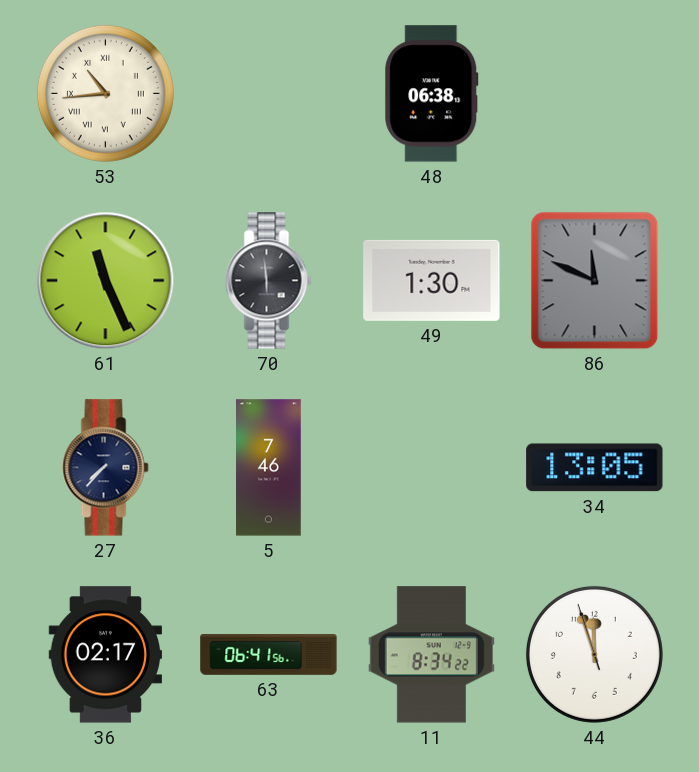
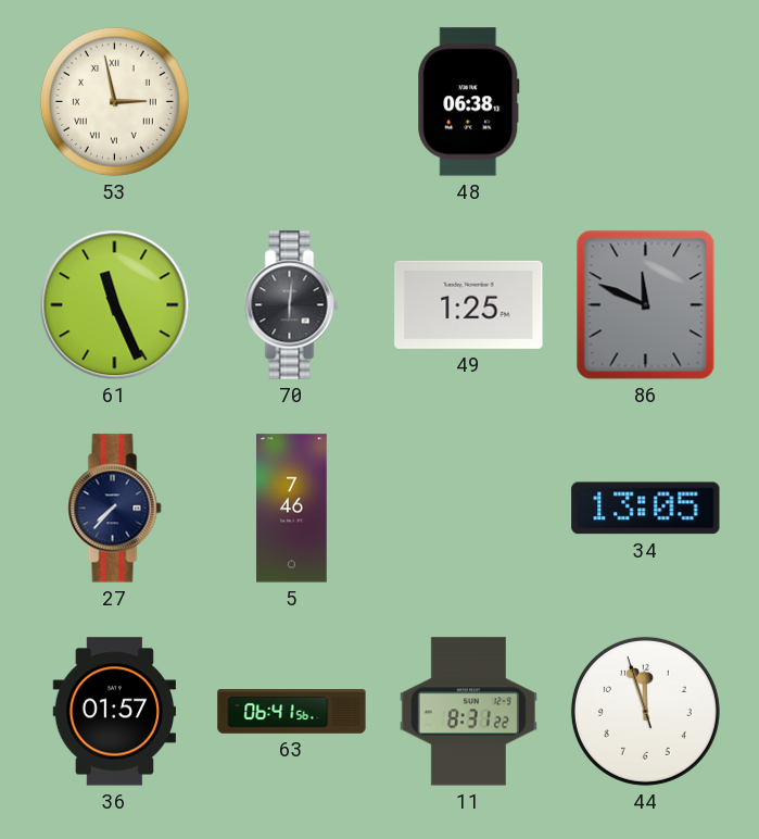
53: 10:44 -> 2:58 (114, 101)
70: 5:59 -> 6:01 (292, 305)
49: 1:30 -> 1:25 (469, 304)
36: 02:17 -> 01:57 (115, 712)
11: 8:34 -> 8:31 (468, 712)
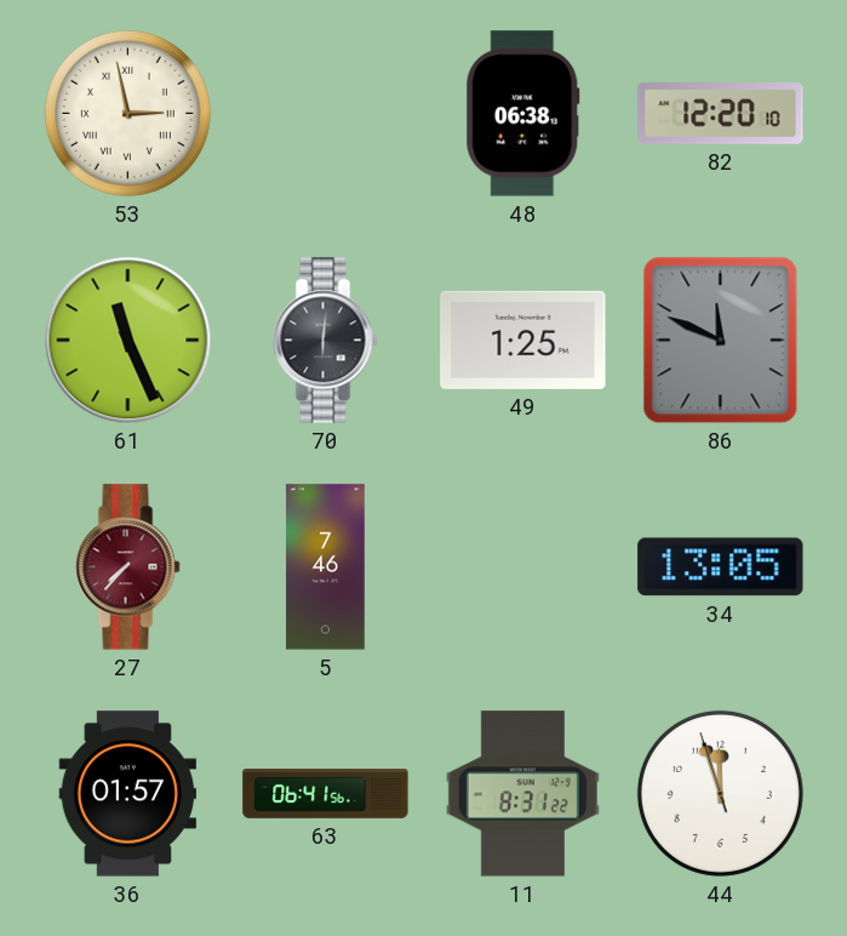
82: none -> 12:20 (721, 114)
27 dial: navy -> burgundy (128, 567)
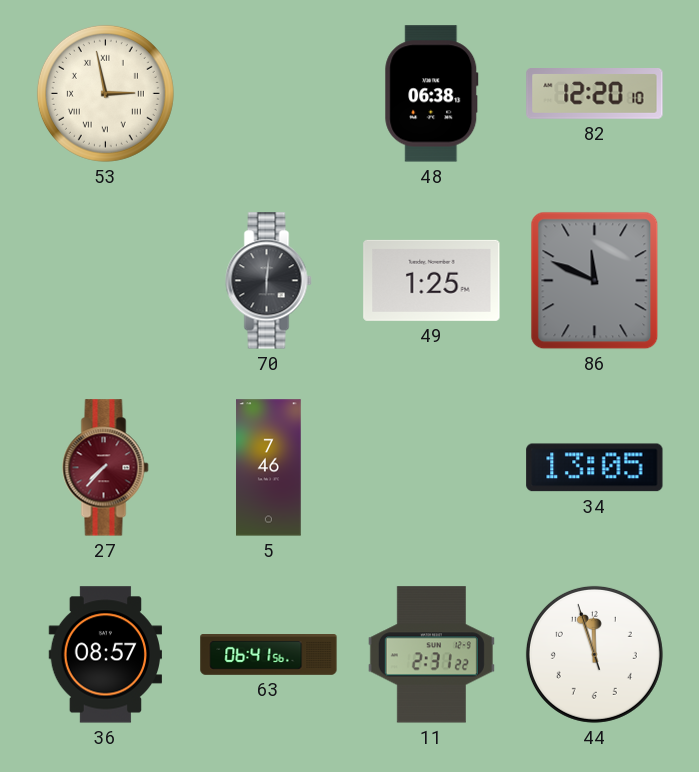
61: 11:26 -> none (128, 341)
36: 01:57 -> 08:57 (106, 655)
11: 8:31 -> 2:31 (431, 655)
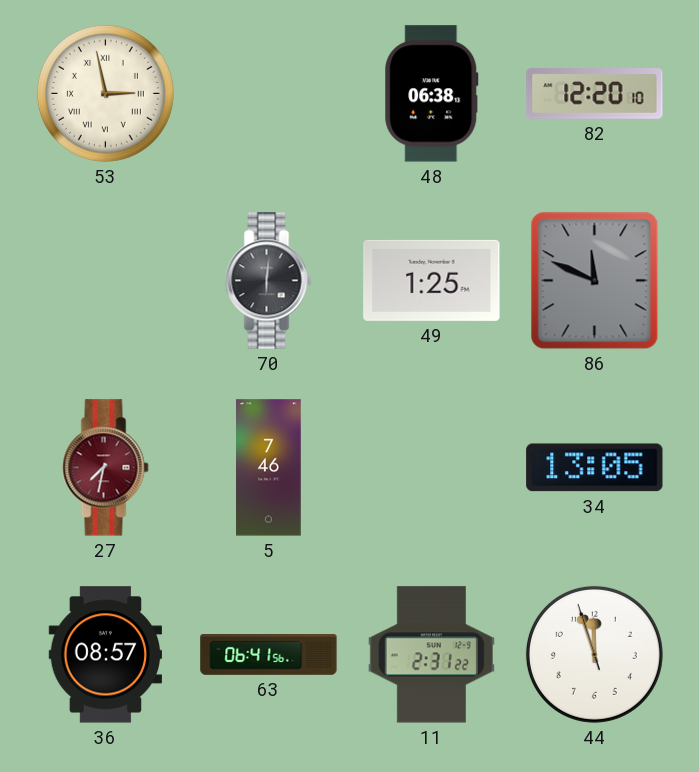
27: 7:37 -> 7:32 (106, 468)
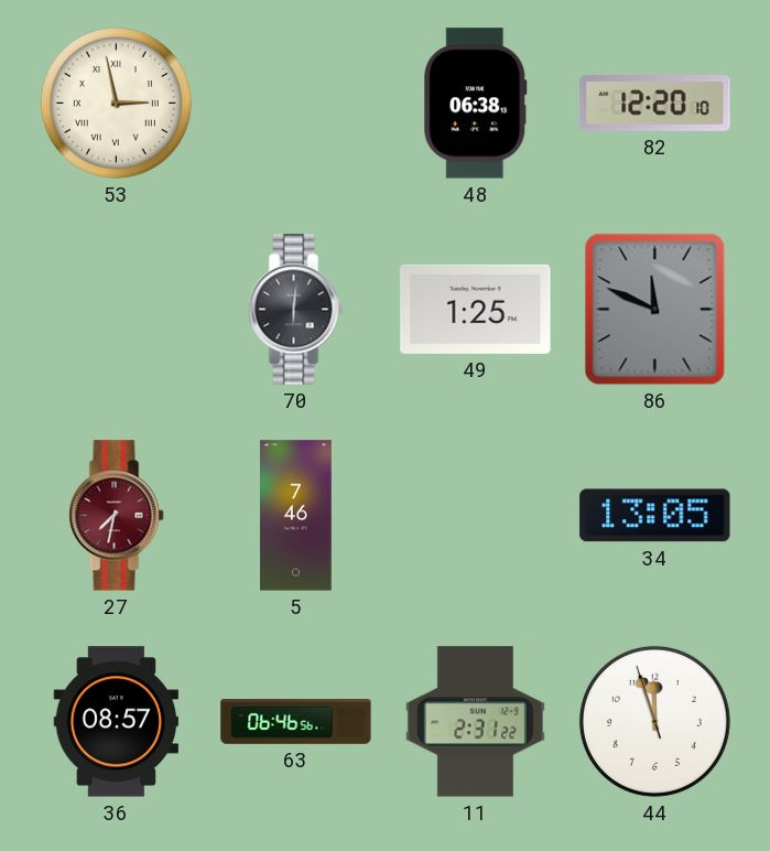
63: 06:41 -> 06:46 (296, 722)
